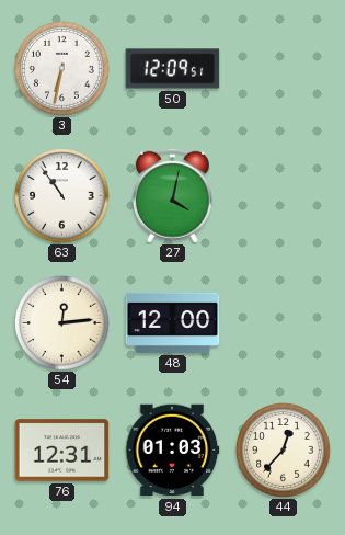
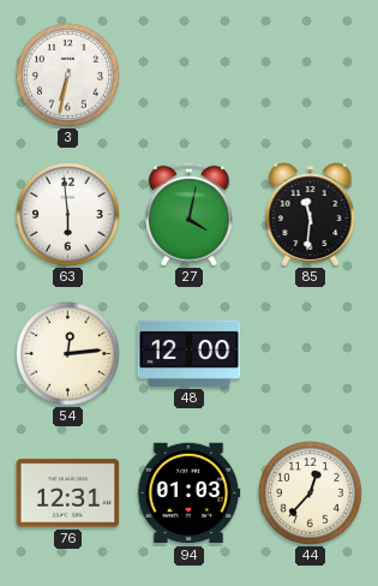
50: 12:09 -> none (173, 69)
63: 10:54 -> 5:59 (68, 215)
85: none -> 11:31 (311, 215)
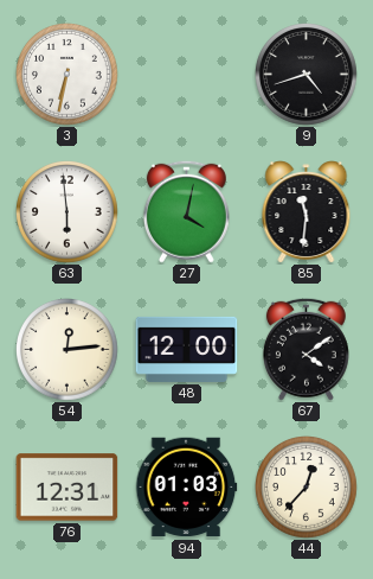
9: none -> 4:42 (307, 75)
67: none -> 4:09 (306, 349)
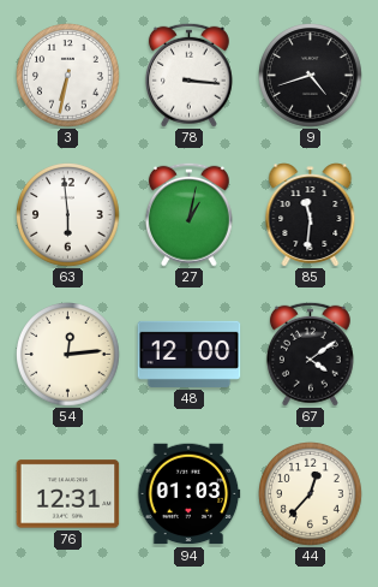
78: none -> 3:16 (188, 75)
27: 4:02 -> 1:02 (188, 214)
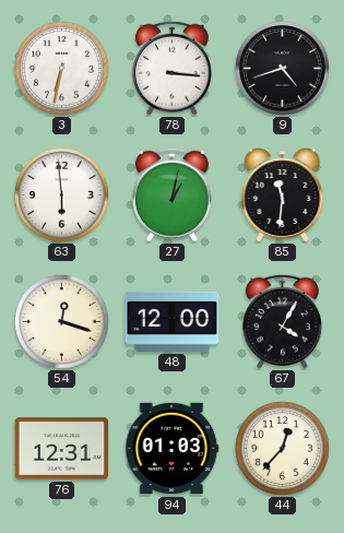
54: 12:14 -> 12:18 (62, 322)
67: 4:09 -> 4:05 (282, 321)
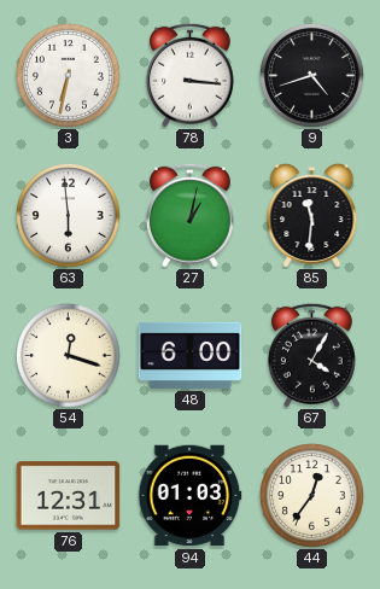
48: 12:00 -> 6:00 (191, 355)
44: 12:37 -> 12:36 (312, 496)
